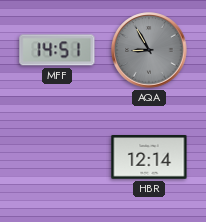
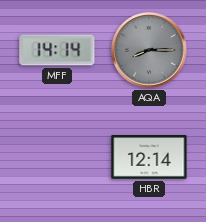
MFF: 14:51 -> 14:14 (57, 50)
AQA: 8:55 -> 8:15 (149, 50)
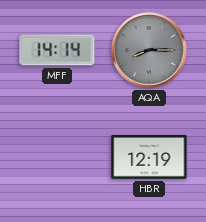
HBR: 12:14 -> 12:19 (149, 158)
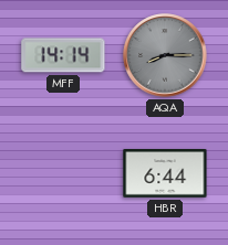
HBR: 12:19 -> 6:44 (165, 174)
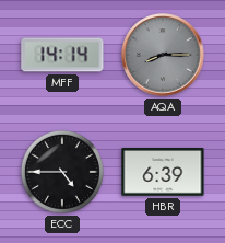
ECC: none -> 4:45 (62, 172)
HBR: 6:44 -> 6:39 (163, 173)
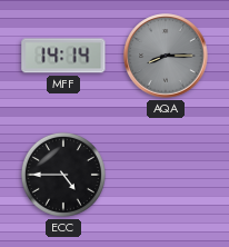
HBR: 6:39 -> none (163, 173)
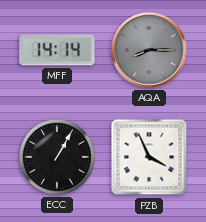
ECC: 4:45 -> 1:05 (57, 157)
PZB: none -> 3:56 (149, 157)
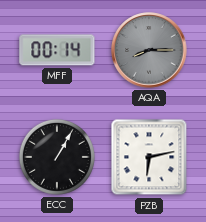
MFF: 14:14 -> 00:14 (57, 50)
PZB: 3:56 -> 6:13 (149, 157)
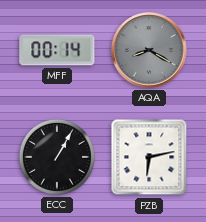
AQA: 8:15 -> 8:20 (149, 50)
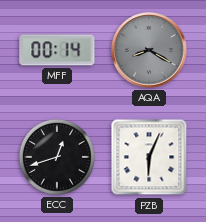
ECC: 1:05 -> 12:42 (57, 157)
PZB: 6:13 -> 6:04 (149, 157)
